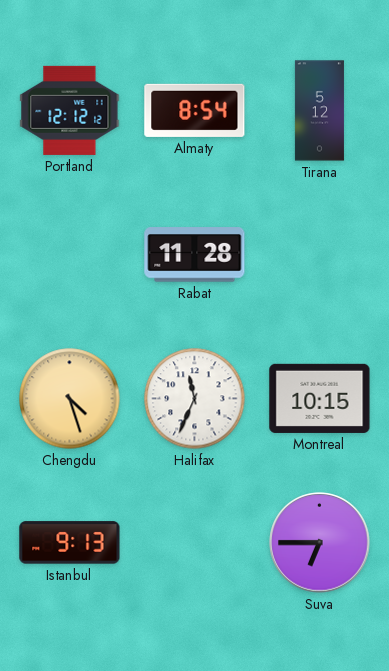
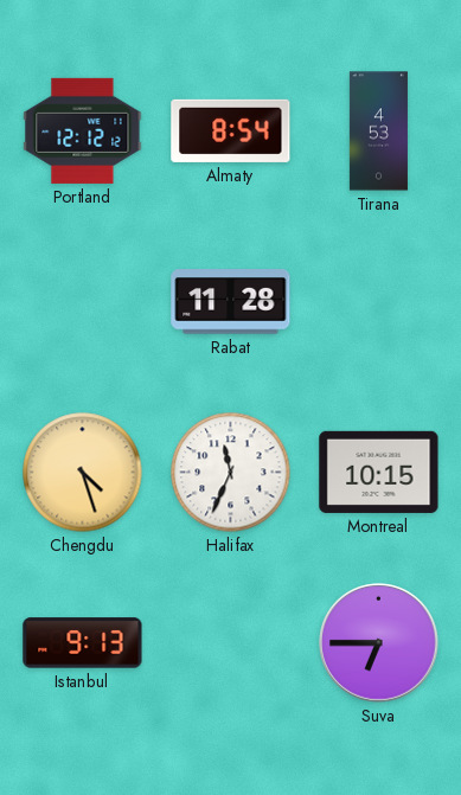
Tirana: 5:12 -> 4:53 (378, 132)
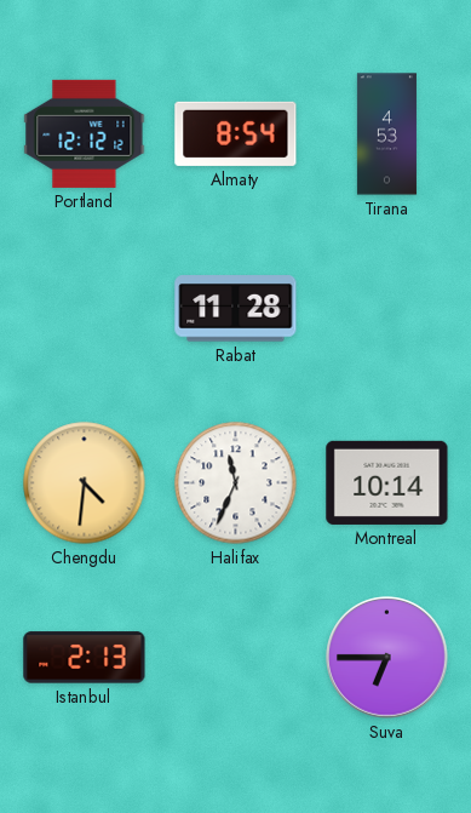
Chengdu: 4:27 -> 4:31 (85, 483)
Montreal: 10:15 -> 10:14 (387, 482)
Istanbul: 9:13 -> 2:13 (85, 658)
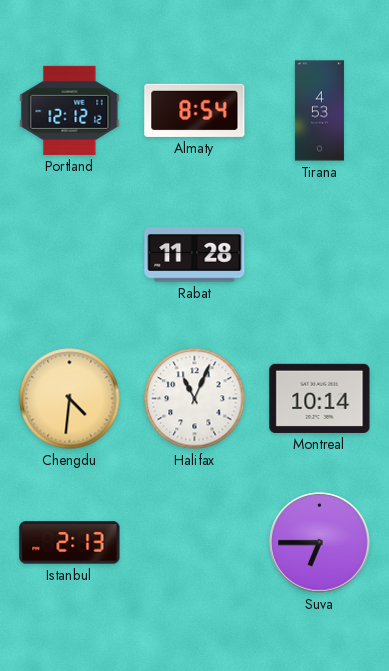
Halifax: 11:34 -> 11:04 (195, 399)
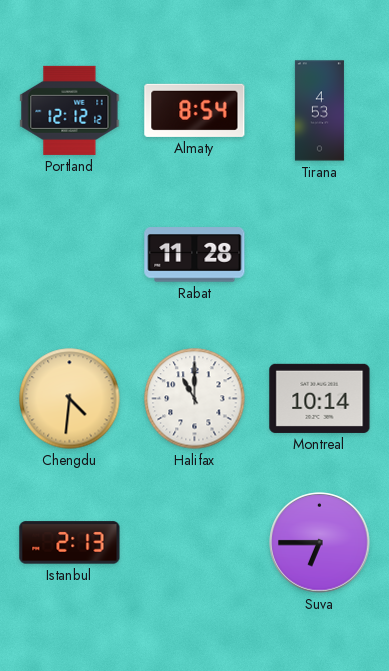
Halifax: 11:04 -> 11:00 (195, 399)
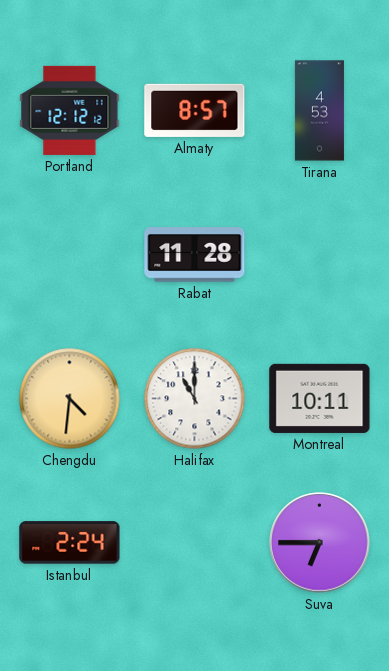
Almaty: 8:54 -> 8:57 (195, 110)
Montreal: 10:14 -> 10:11 (320, 398)
Istanbul: 2:13 -> 2:24 (70, 543)
